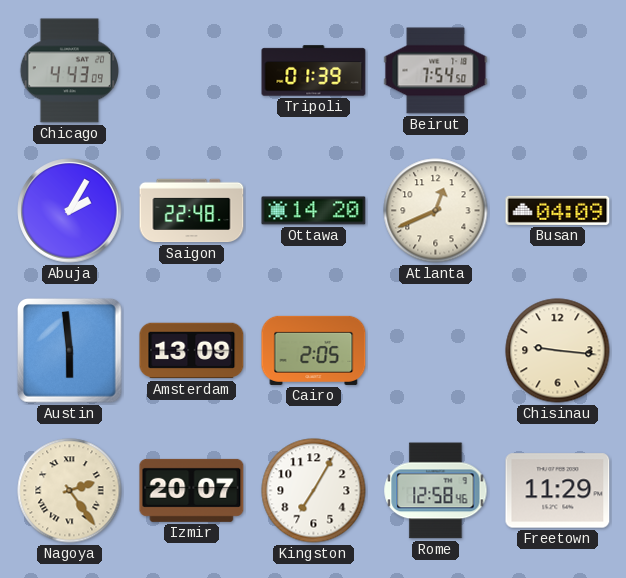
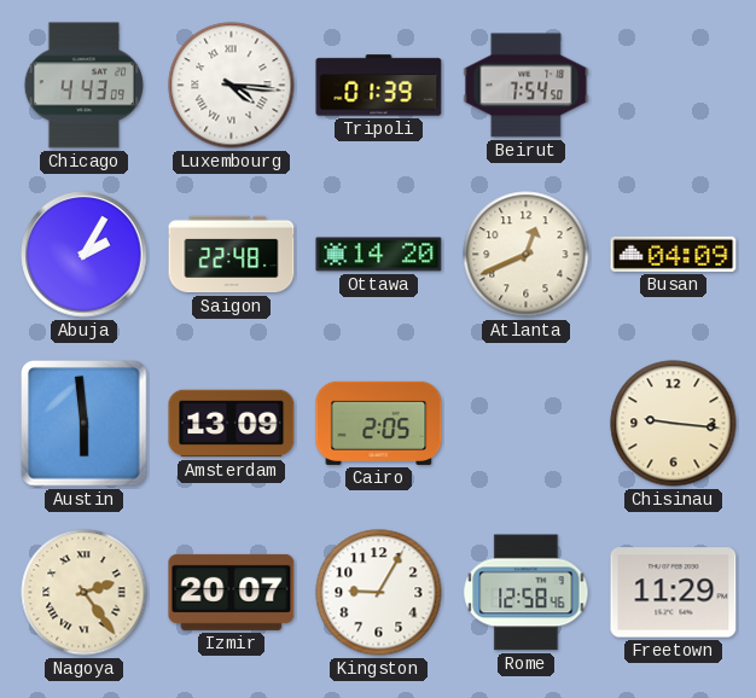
Luxembourg: none -> 4:16 (232, 86)
Kingston: 7:05 -> 9:05 (379, 593)
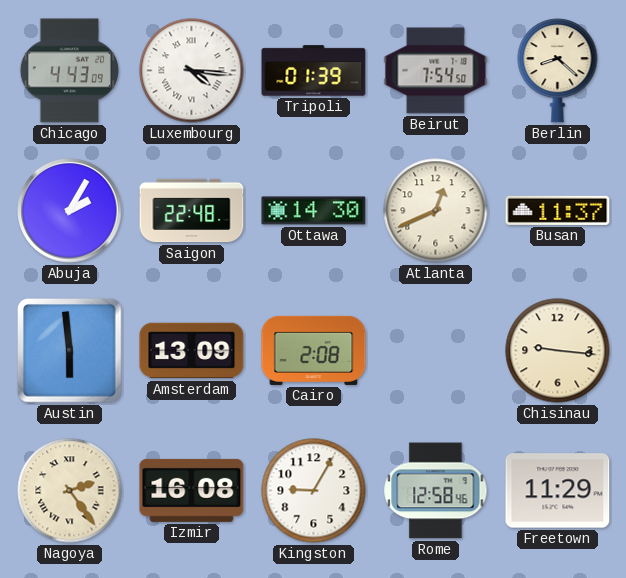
Berlin: none -> 8:22 (558, 71)
Ottawa: 14:20 -> 14:30 (314, 211)
Busan: 04:09 -> 11:37 (558, 210)
Cairo: 2:05 -> 2:08 (314, 350)
Izmir: 20:07 -> 16:08 (192, 490)
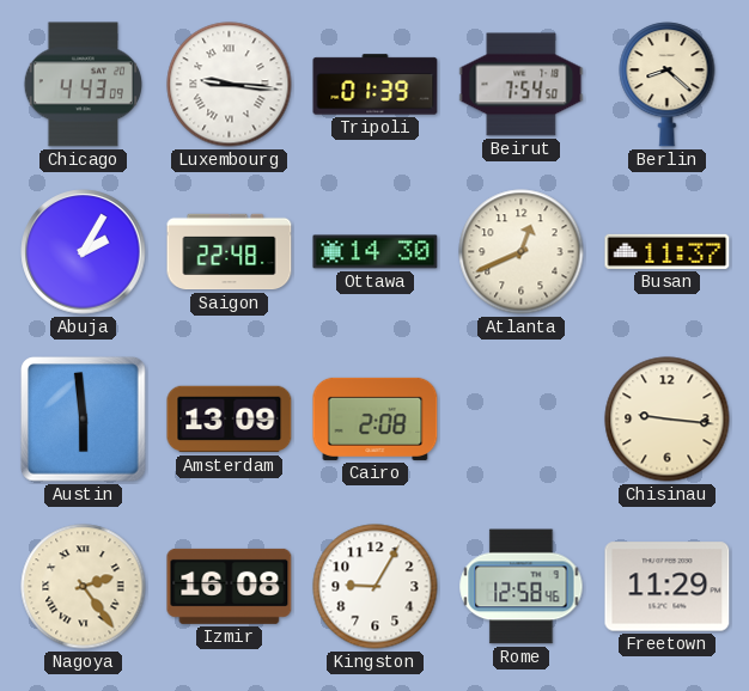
Luxembourg: 4:16 -> 9:16 (230, 85)
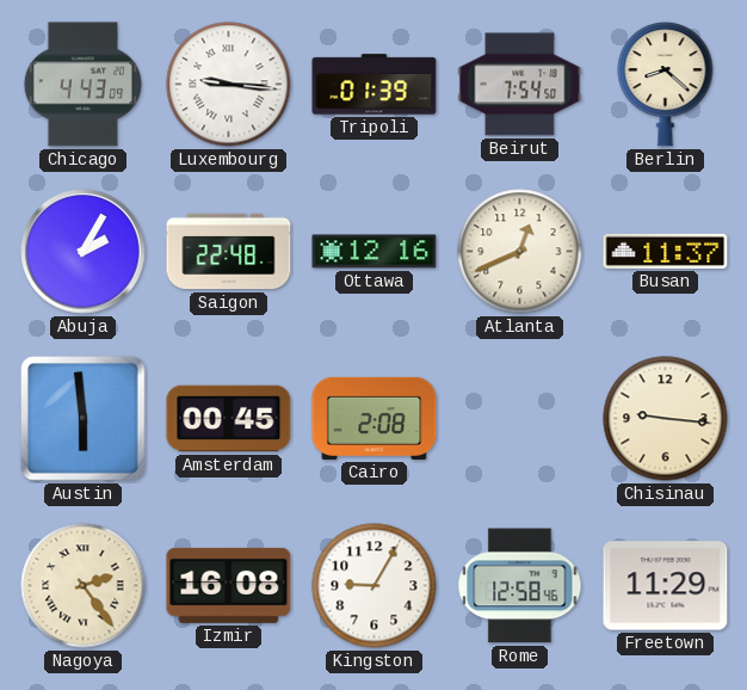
Ottawa: 14:30 -> 12:16 (375, 252)
Amsterdam: 13:09 -> 00:45 (229, 419)
